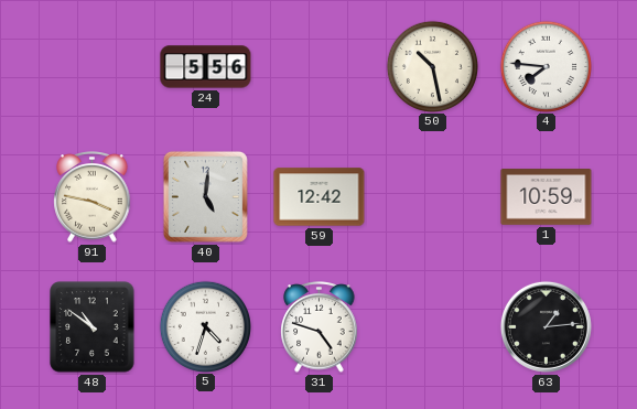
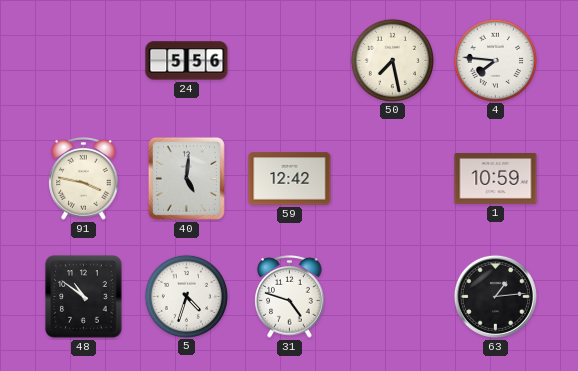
50: 10:28 -> 7:28 (392, 60)
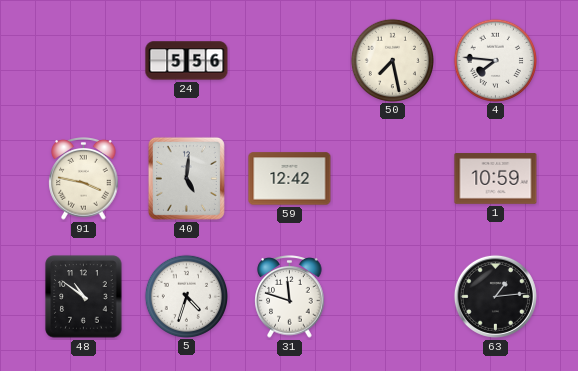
31: 4:48 -> 11:48 (290, 297)
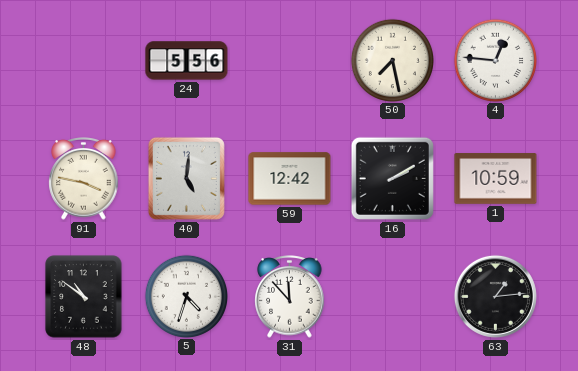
4: 7:46 -> 12:46 (495, 60)
16: none -> 2:10 (392, 178)
31: 11:48 -> 11:53 (290, 297)
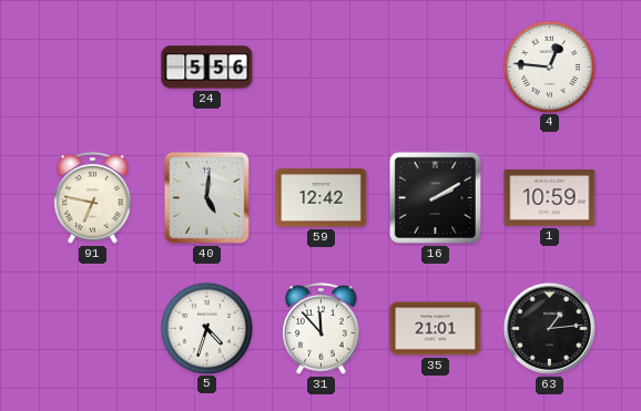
50: 7:28 -> none (392, 60)
91: 3:47 -> 6:47 (93, 198)
48: 10:51 -> none (84, 297)
35: none -> 21:01 (436, 329)
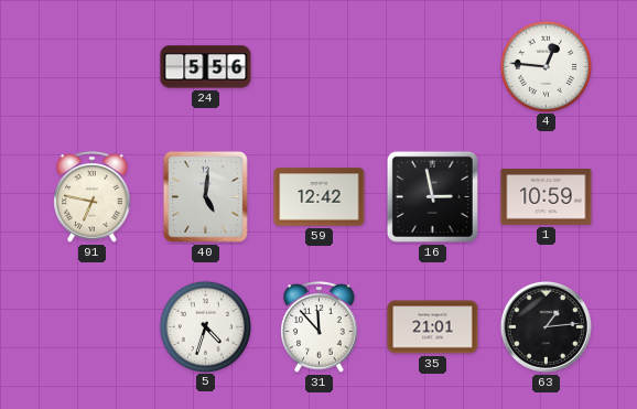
16: 2:10 -> 2:58 (432, 196)
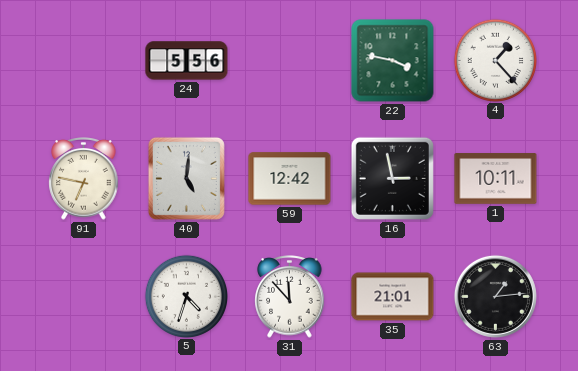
22: none -> 3:47 (393, 61)
4: 12:46 -> 1:23 (495, 60)
1: 10:59 -> 10:11 (496, 179)
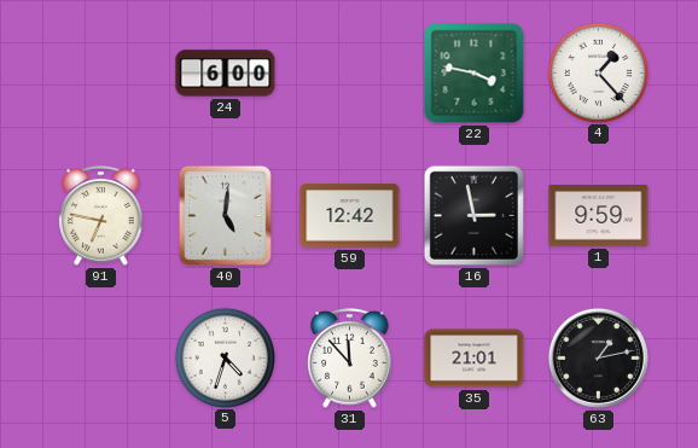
24: 5:56 -> 6:00 (226, 74)
1: 10:11 -> 9:59 (599, 216)
63: 1:14 -> 1:13 (598, 357)
